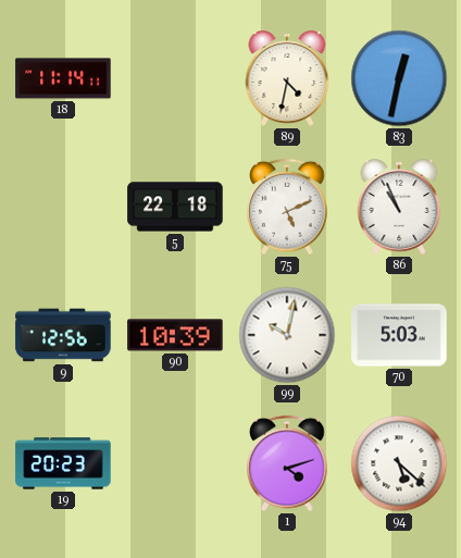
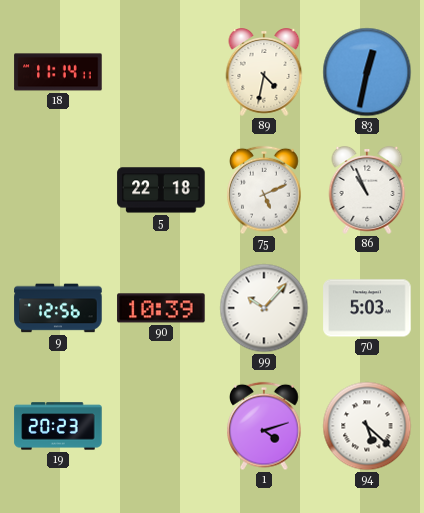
99: 10:02 -> 10:07 (264, 308)
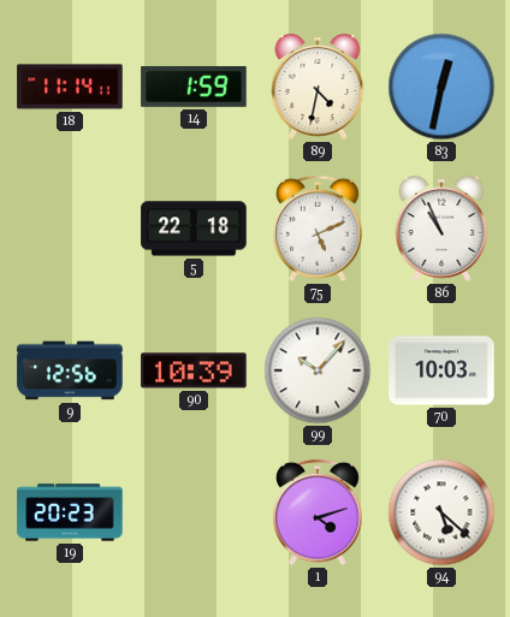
14: none -> 1:59 (194, 87)
70: 5:03 -> 10:03 (441, 370)
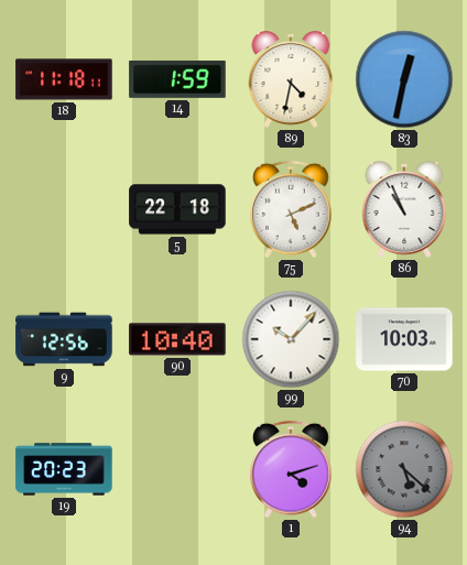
18: 11:14 -> 11:18 (64, 79)
90: 10:39 -> 10:40 (177, 339)
94 dial: white -> grey (404, 469)
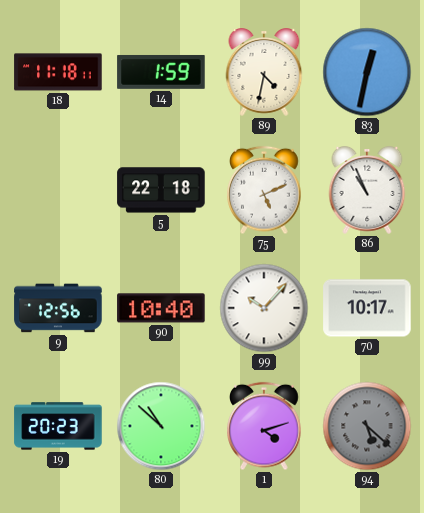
70: 10:03 -> 10:17 (367, 308)
80: none -> 10:52 (161, 426)
